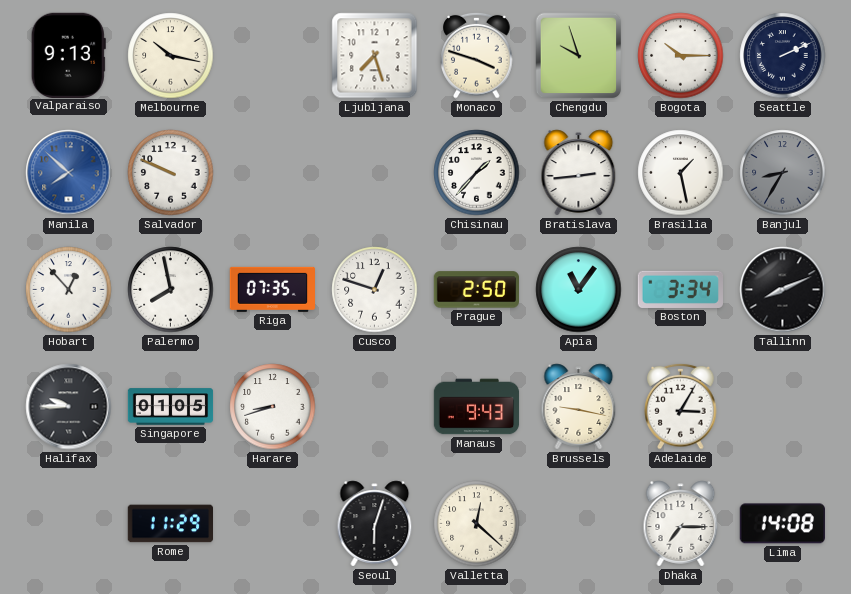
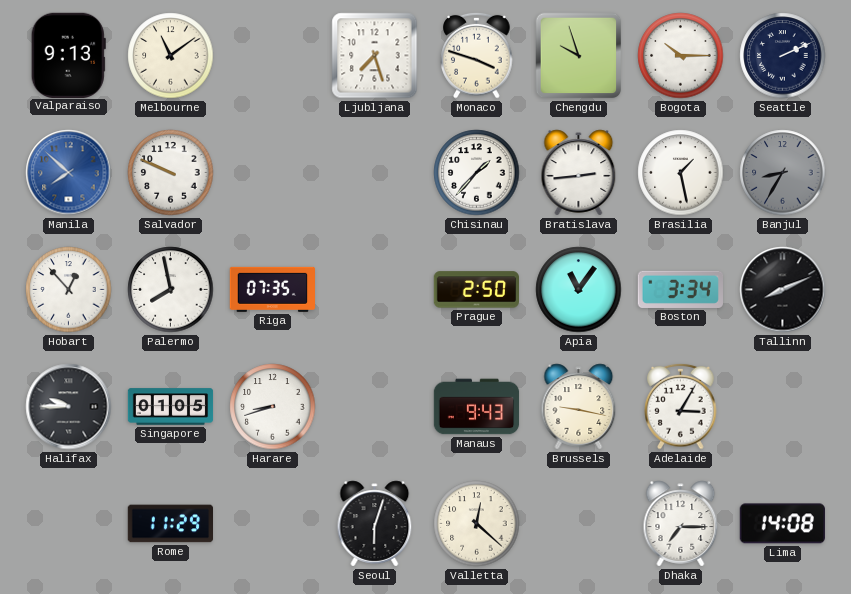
Melbourne: 10:17 -> 11:09 (171, 56)
Cusco: 12:48 -> none (375, 290)
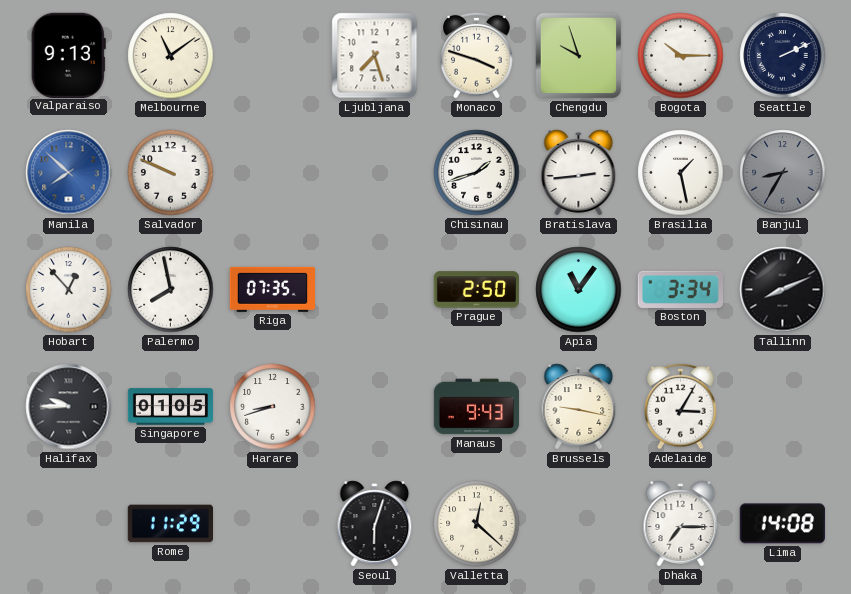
Chisinau: 1:37 -> 1:42 (477, 173)
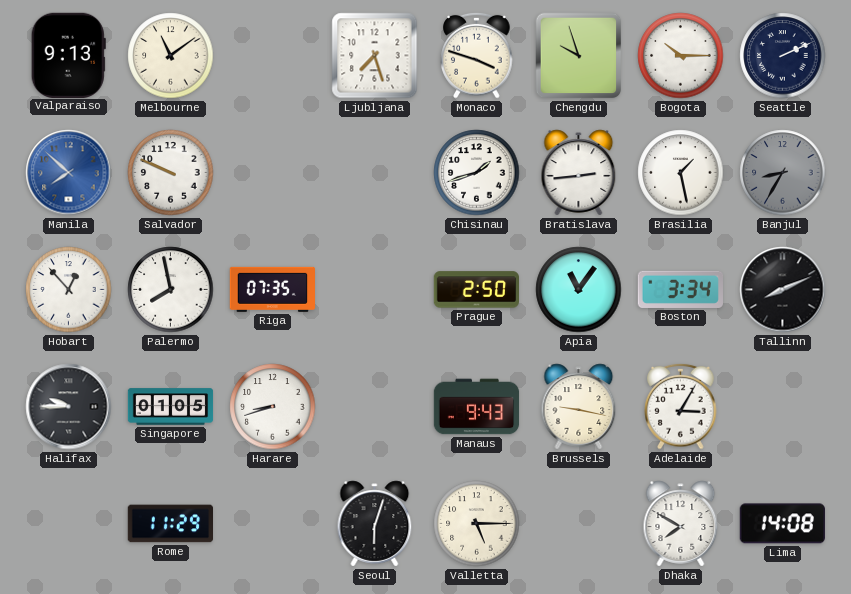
Valletta: 12:22 -> 5:15 (477, 524)
Dhaka: 7:15 -> 7:50 (681, 524)
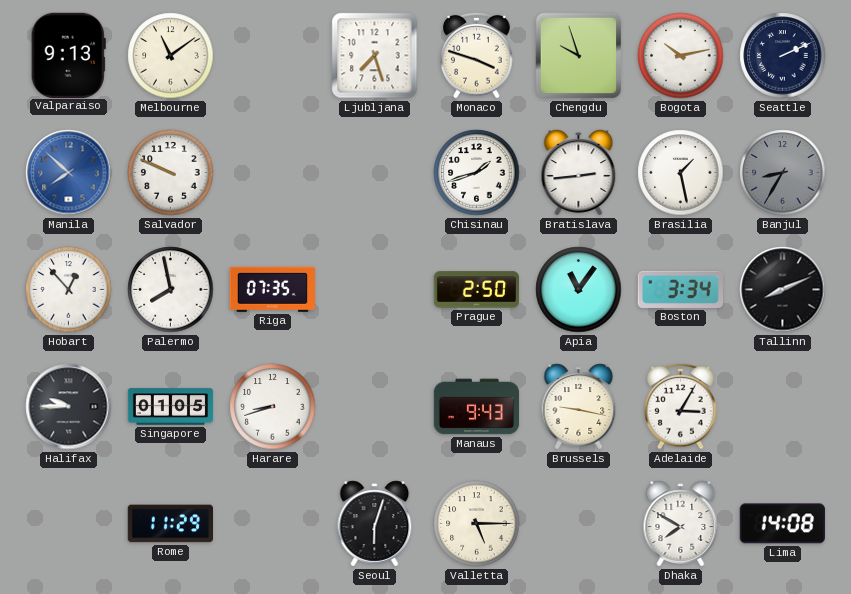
Bogota: 10:15 -> 10:13 (681, 56)
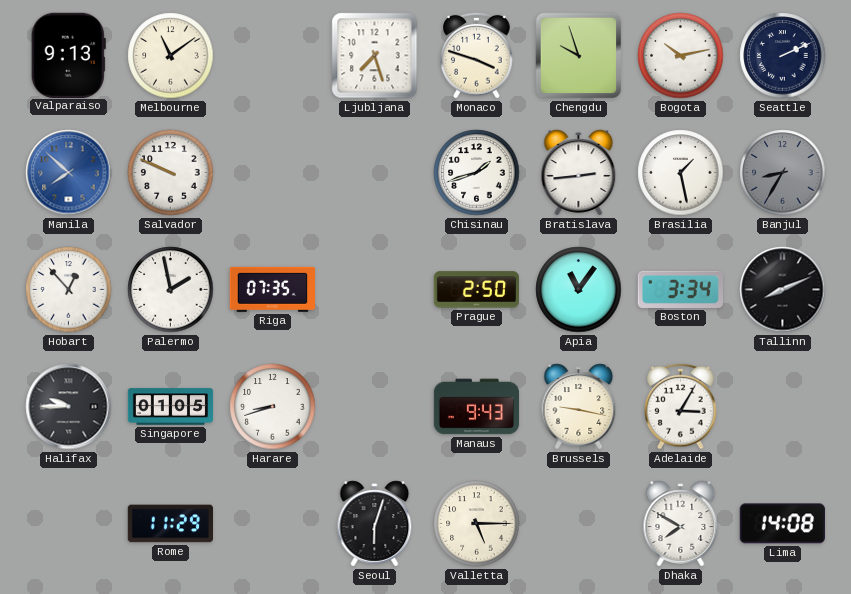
Palermo: 7:58 -> 1:58 (171, 290)
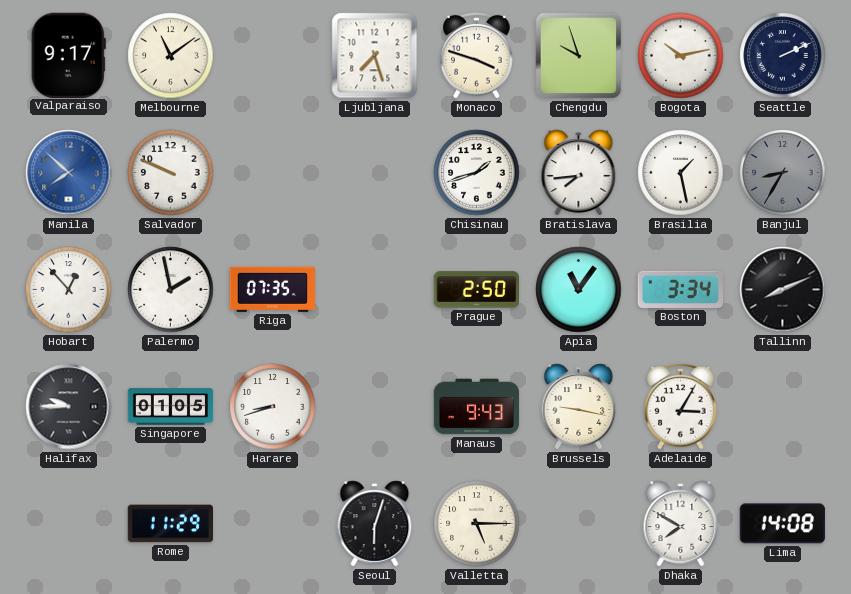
Valparaiso: 9:13 -> 9:17 (68, 55)
Bratislava: 2:44 -> 7:44 (579, 173)
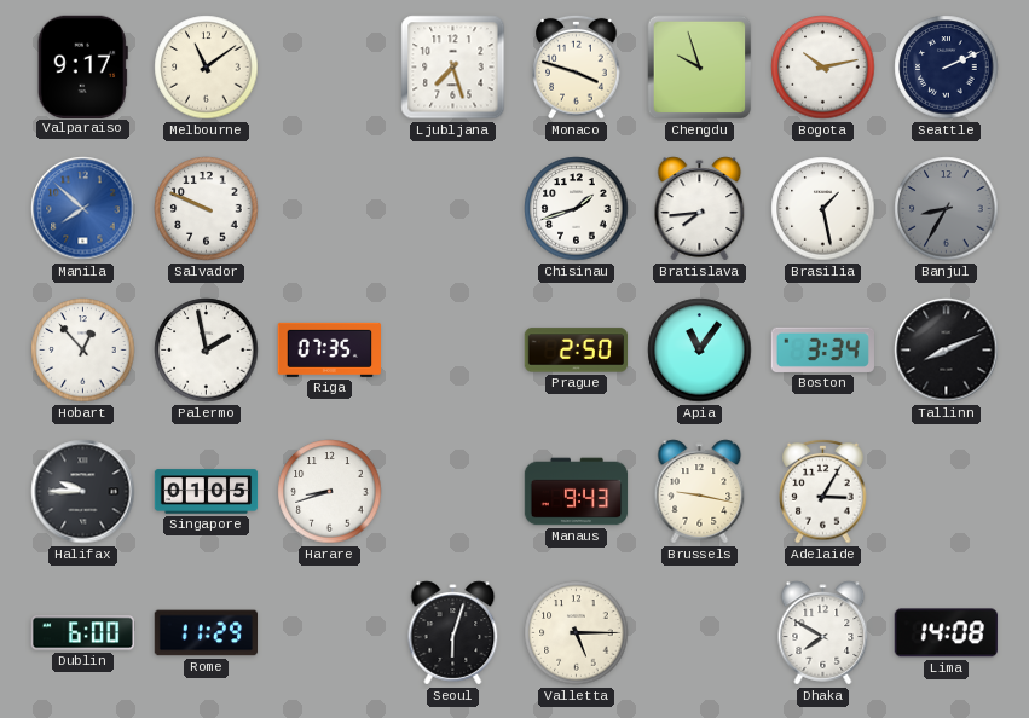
Dublin: none -> 6:00 (82, 633)
